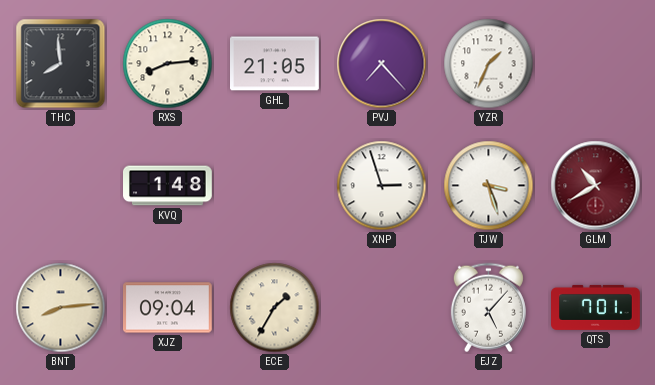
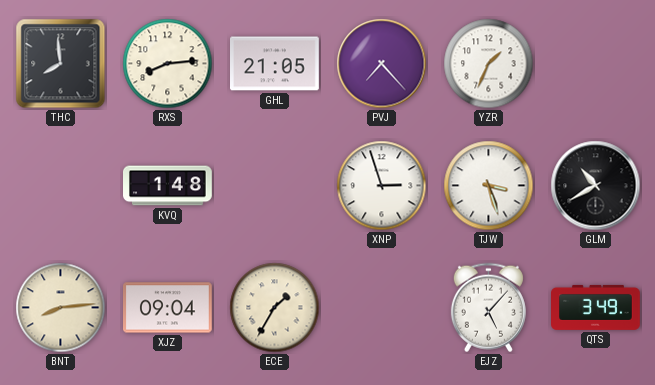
GLM dial: burgundy -> black (596, 186)
QTS: 7:01 -> 3:49 (596, 307)
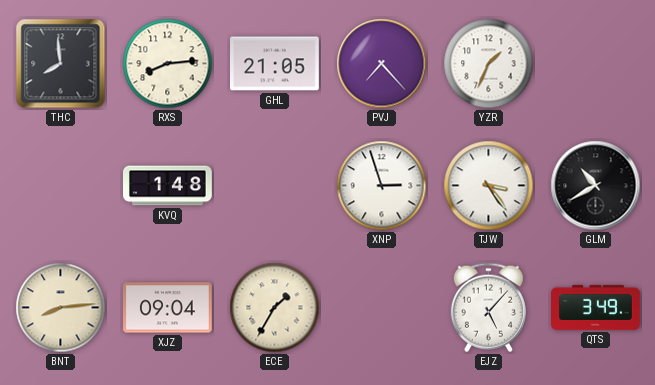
TJW: 3:27 -> 3:24 (489, 186)
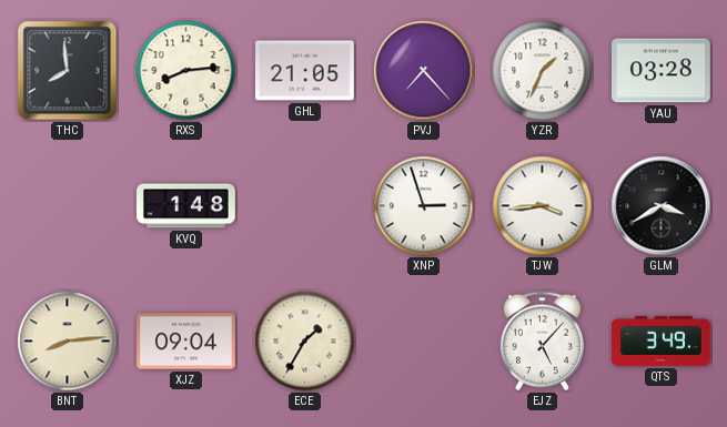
YAU: none -> 03:28 (662, 71)
TJW: 3:24 -> 3:44 (543, 206)
GLM: 10:40 -> 3:40 (662, 206)
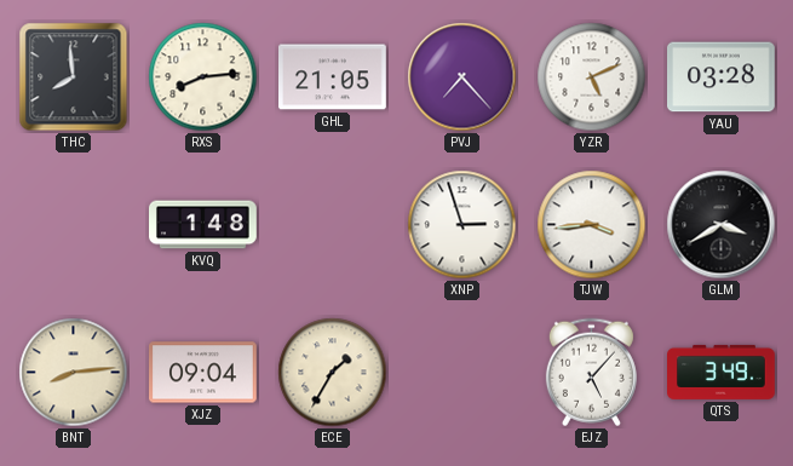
YZR: 1:34 -> 5:11 (592, 77)
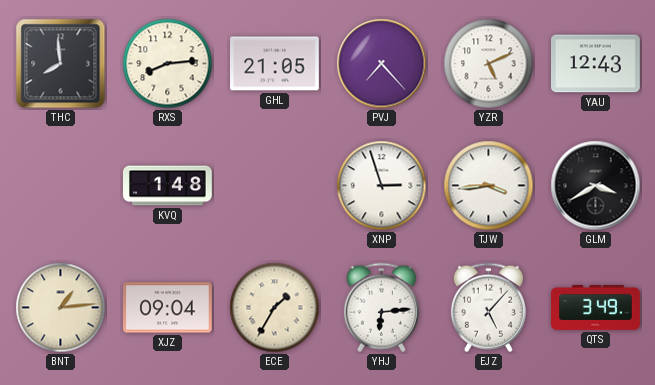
YAU: 03:28 -> 12:43 (596, 64)
BNT: 8:14 -> 1:14 (61, 308)
YHJ: none -> 6:14 (381, 308)
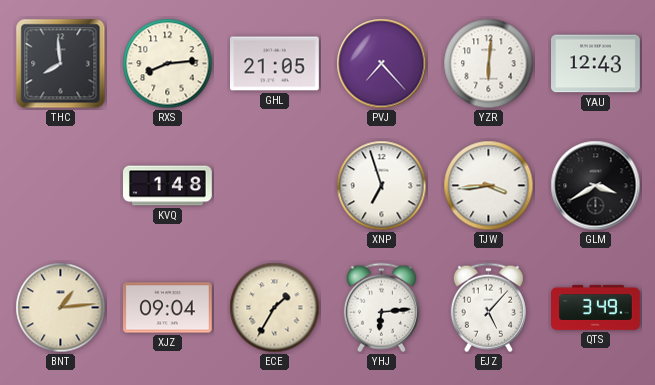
YZR: 5:11 -> 6:01 (489, 64)
XNP: 2:57 -> 6:57 (382, 186)
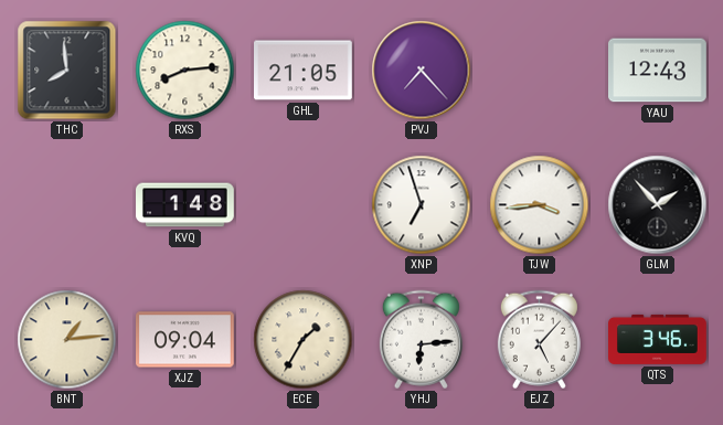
YZR: 6:01 -> none (489, 64)
GLM: 3:40 -> 1:53 (658, 205)
QTS: 3:49 -> 3:46 (658, 339)
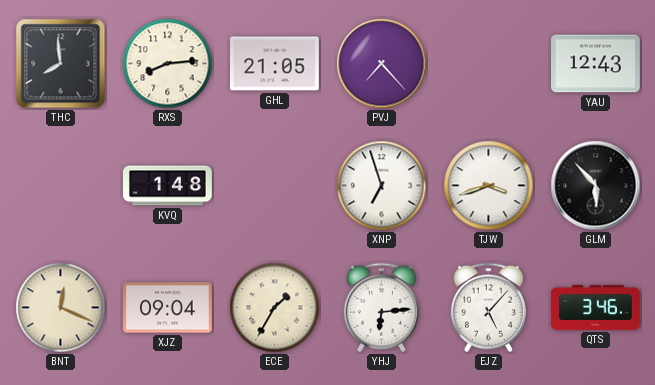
TJW: 3:44 -> 3:42 (489, 186)
GLM: 1:53 -> 5:53 (596, 186)
BNT: 1:14 -> 12:19 (61, 308)
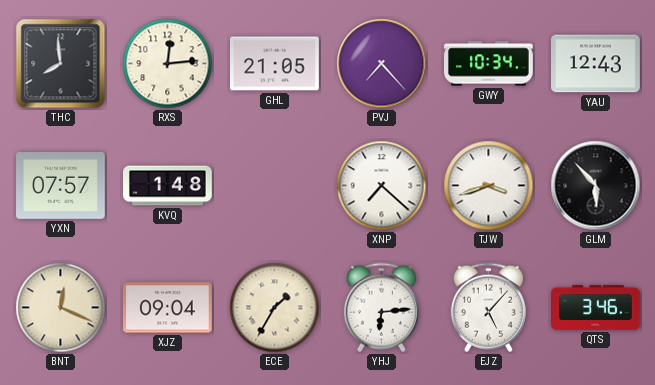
RXS: 8:14 -> 12:14 (168, 64)
GWY: none -> 10:34 (489, 64)
YXN: none -> 07:57 (61, 186)
XNP: 6:57 -> 7:22 (382, 186)
